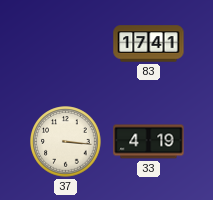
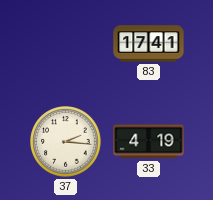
37: 3:16 -> 2:16 (66, 142)
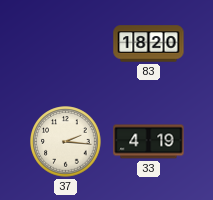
83: 17:41 -> 18:20 (149, 44)
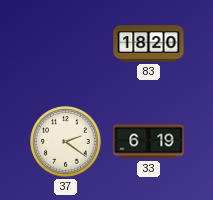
37: 2:16 -> 2:21 (66, 142)
33: 4:19 -> 6:19 (149, 142)
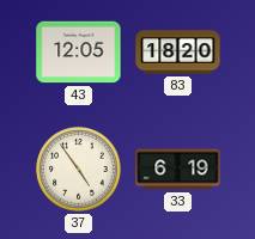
43: none -> 12:05 (79, 53)
37: 2:21 -> 4:54 (79, 170)
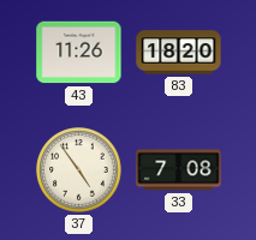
43: 12:05 -> 11:26 (79, 53)
33: 6:19 -> 7:08 (179, 170)
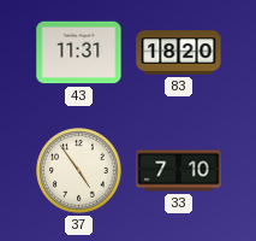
43: 11:26 -> 11:31 (79, 53)
33: 7:08 -> 7:10 (179, 171)
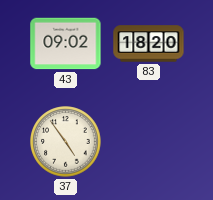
43: 11:31 -> 09:02 (66, 44)
33: 7:10 -> none (179, 171)
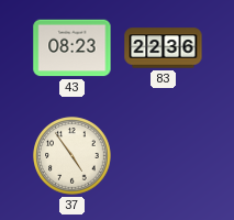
43: 09:02 -> 08:23 (73, 48)
83: 18:20 -> 22:36 (164, 48)
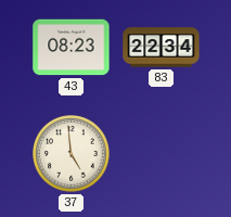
83: 22:36 -> 22:34 (162, 48)
37: 4:54 -> 4:59 (72, 154)
